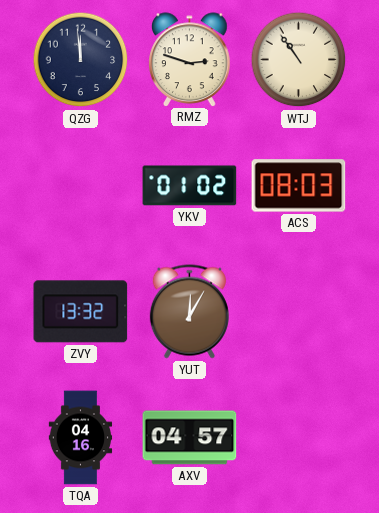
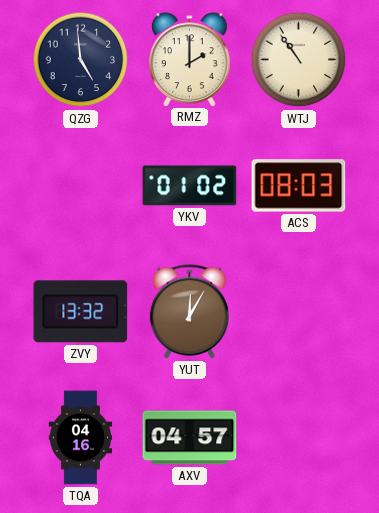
QZG: 11:59 -> 4:59 (81, 60)
RMZ: 2:48 -> 2:00 (190, 59)
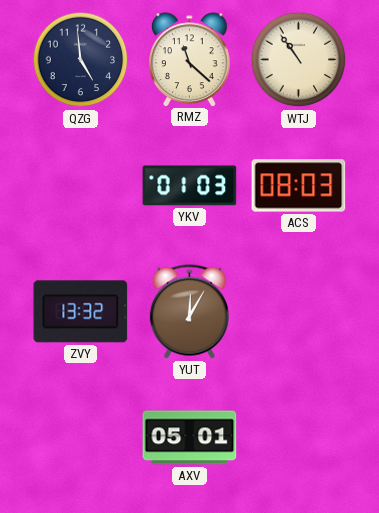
RMZ: 2:00 -> 11:22 (190, 59)
YKV: 01:02 -> 01:03 (190, 186)
TQA: 04:16 -> none (81, 438)
AXV: 04:57 -> 05:01 (190, 438)
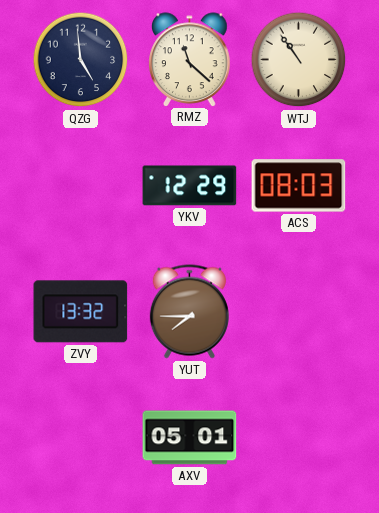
YKV: 01:03 -> 12:29 (190, 186)
YUT: 12:05 -> 7:45 (189, 312)
